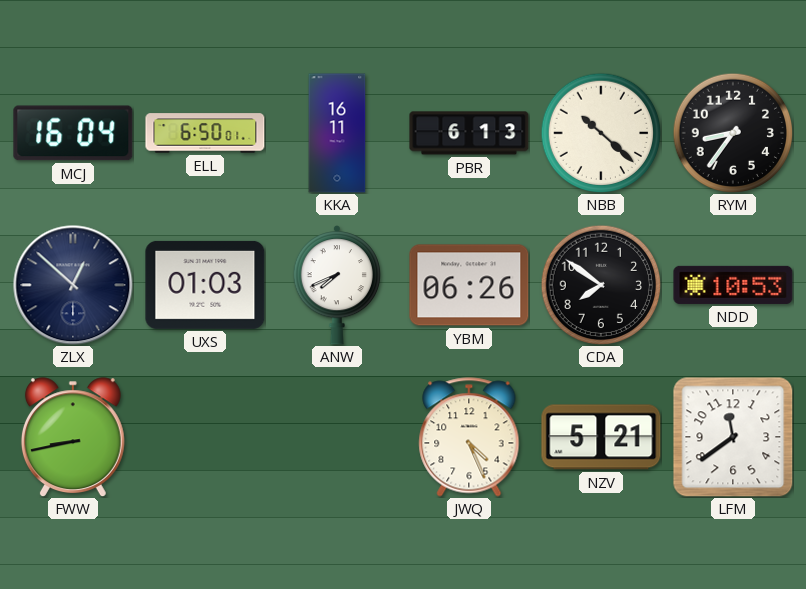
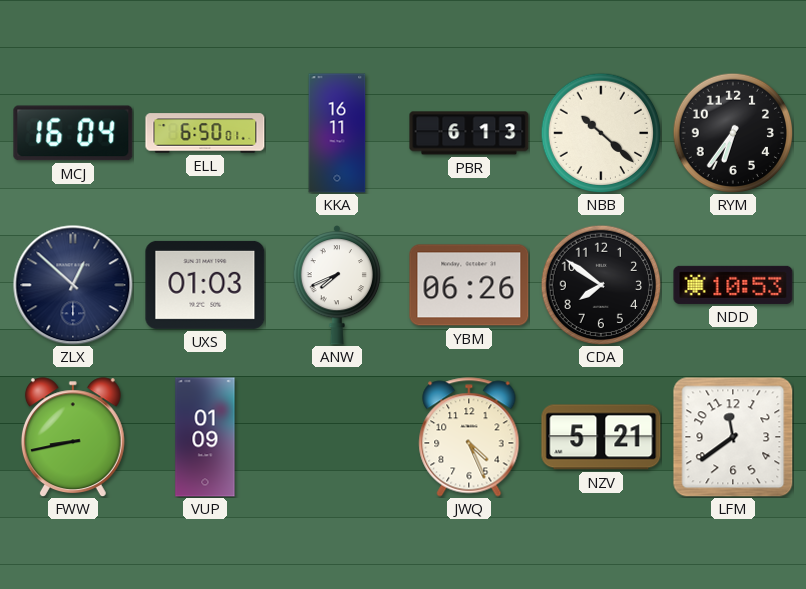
RYM: 8:36 -> 6:36 (733, 133)
VUP: none -> 01:09 (205, 437)
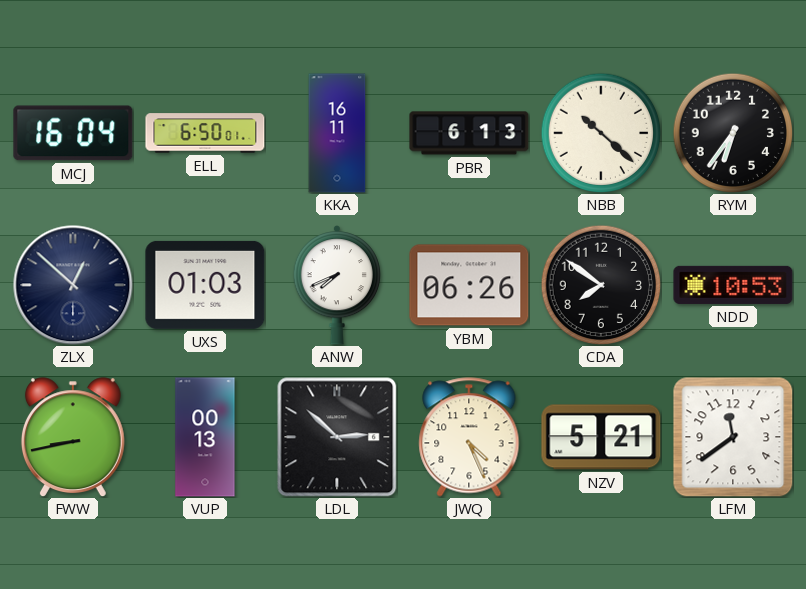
VUP: 01:09 -> 00:13 (205, 437)
LDL: none -> 2:52 (337, 437)
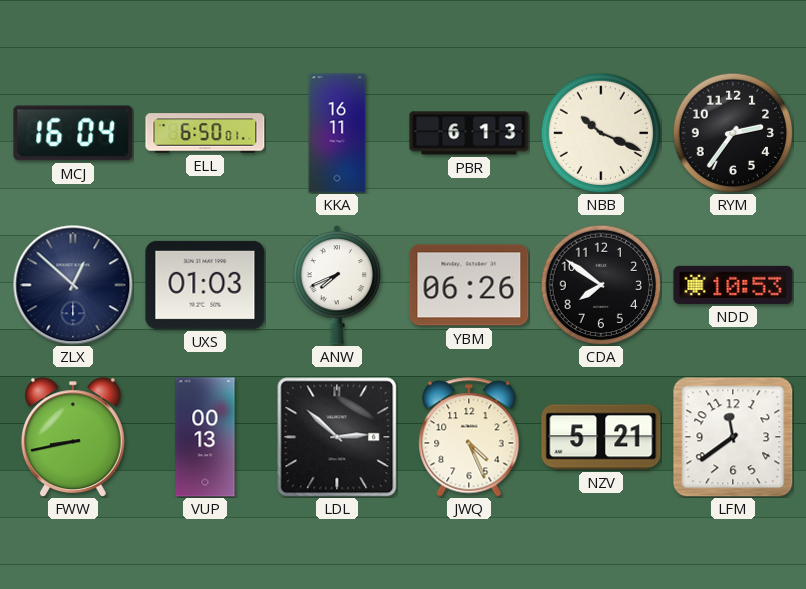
NBB: 10:22 -> 10:19 (601, 133)
RYM: 6:36 -> 2:36 (733, 133)
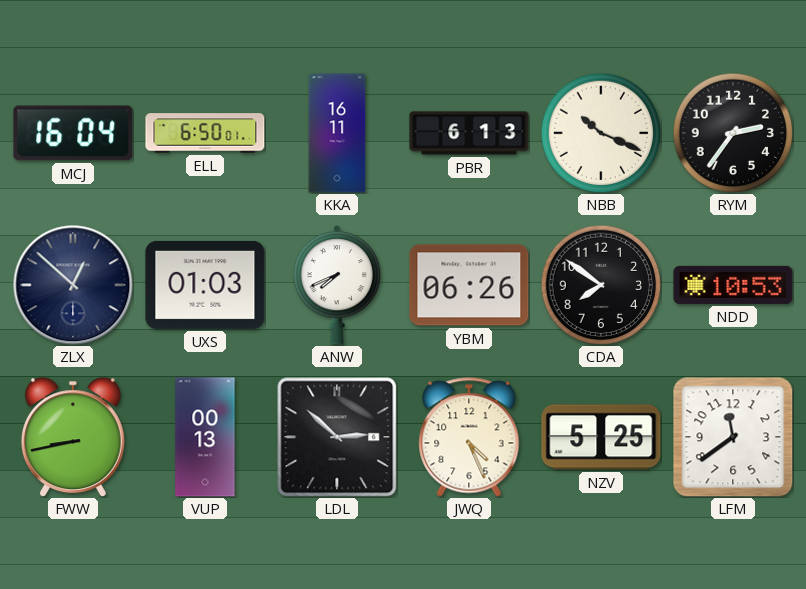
NZV: 5:21 -> 5:25 (601, 437)
